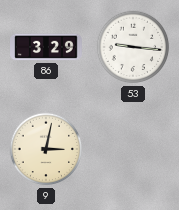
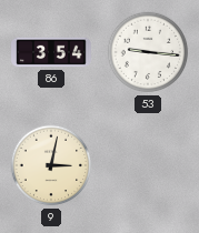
86: 3:29 -> 3:54 (51, 52)
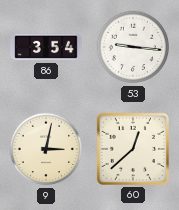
60: none -> 12:38 (133, 149)
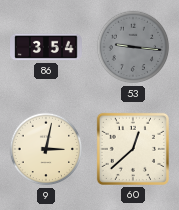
53 dial: white -> grey (133, 47)
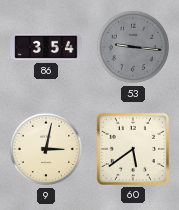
60: 12:38 -> 5:39 (133, 149)
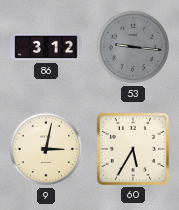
86: 3:54 -> 3:12 (46, 47)
60: 5:39 -> 5:35 (133, 149)
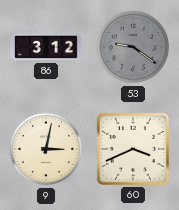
53: 9:16 -> 9:21 (133, 47)
60: 5:35 -> 3:41 (133, 149)
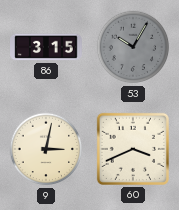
86: 3:12 -> 3:15 (46, 47)
53: 9:21 -> 10:05 (133, 47)
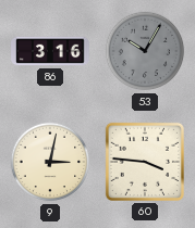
86: 3:15 -> 3:16 (50, 51)
60: 3:41 -> 3:46 (145, 162)
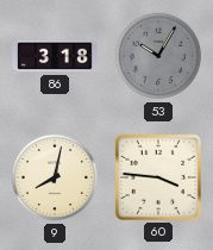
86: 3:16 -> 3:18 (55, 56)
9: 3:02 -> 8:02 (55, 177)
